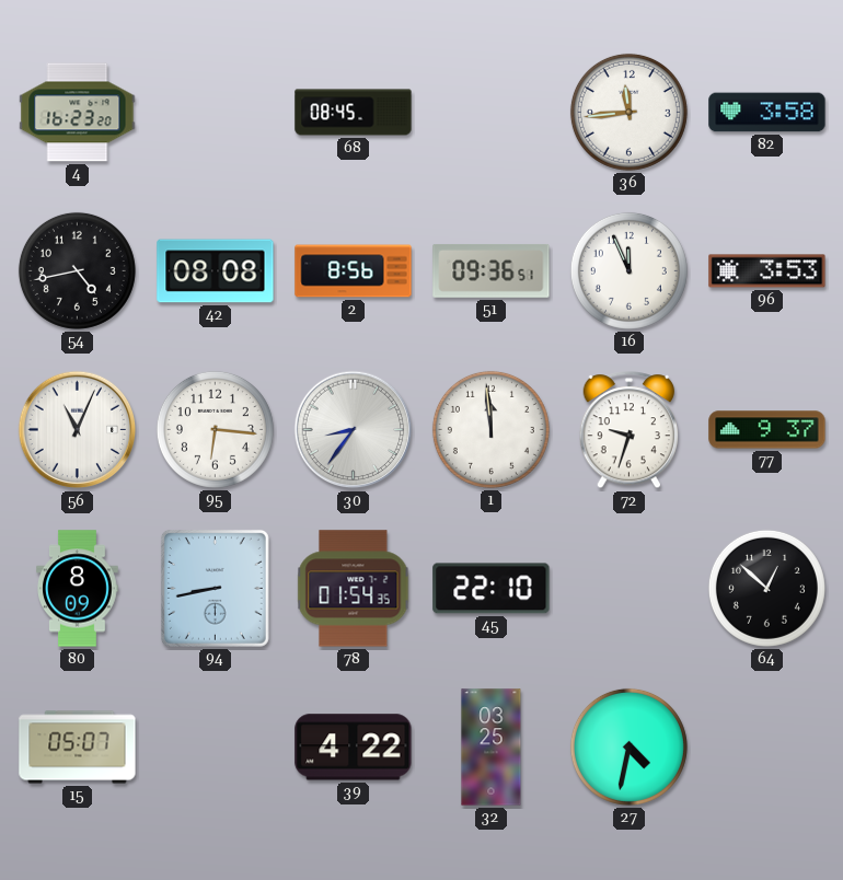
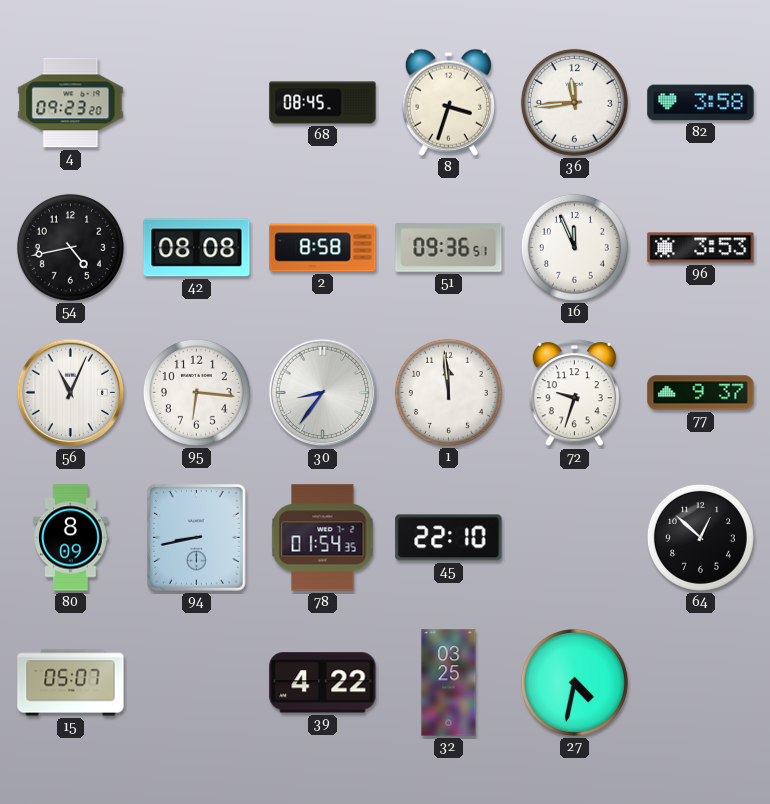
4: 16:23 -> 09:23 (71, 103)
8: none -> 3:33 (448, 102)
2: 8:56 -> 8:58 (323, 248)
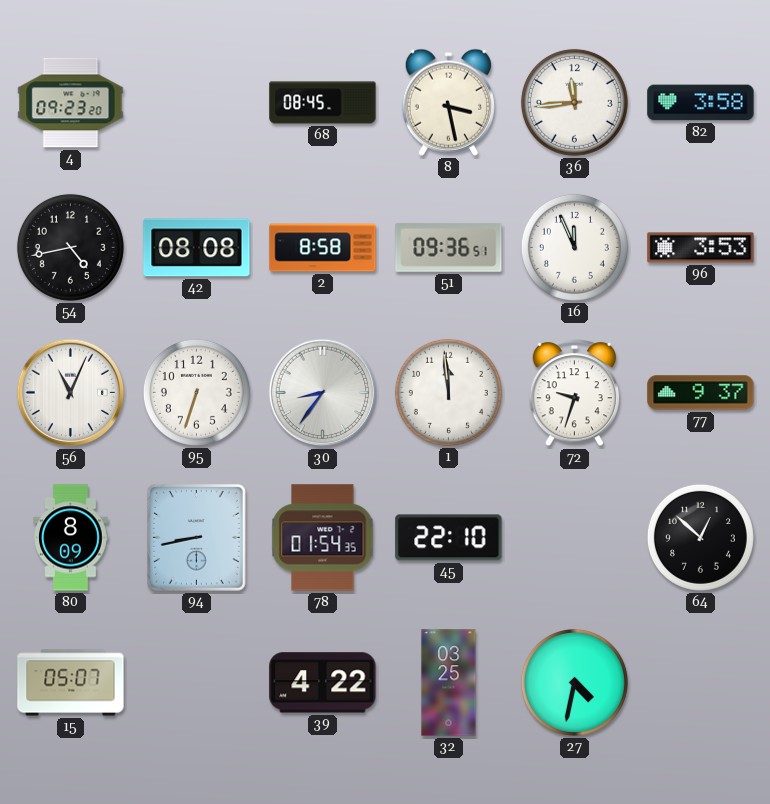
8: 3:33 -> 3:28 (448, 102)
95: 6:16 -> 6:33 (196, 392)
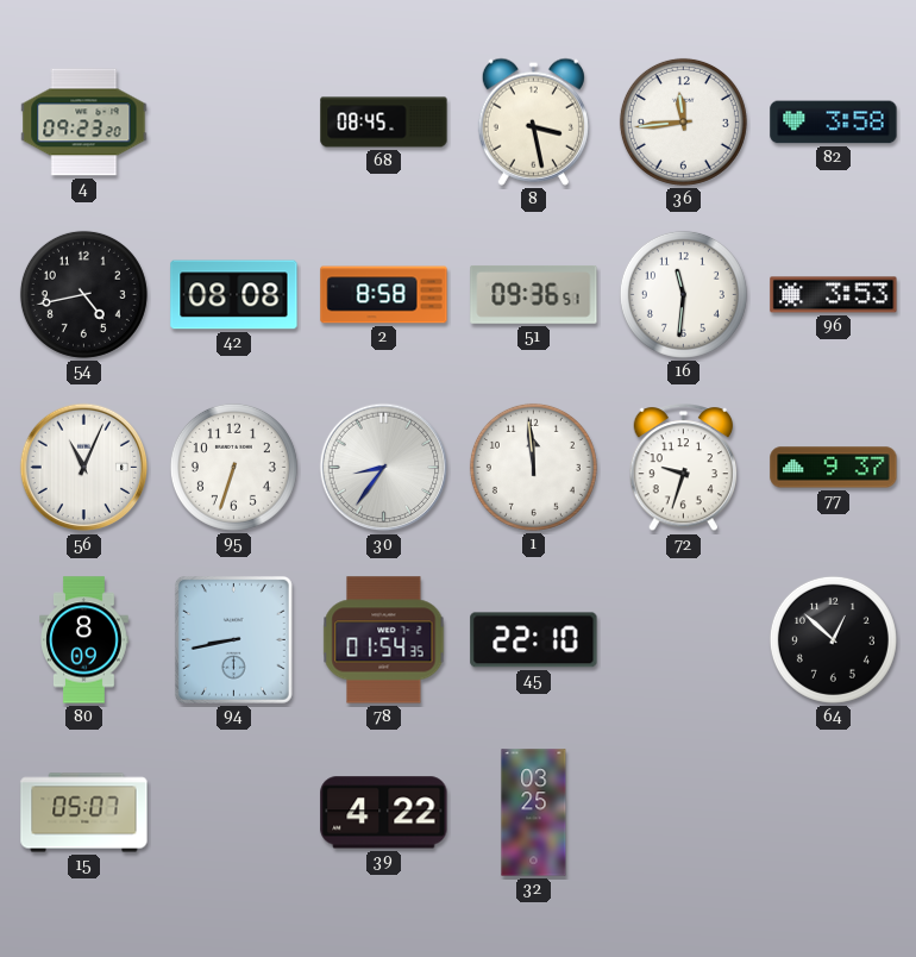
16: 11:56 -> 11:31 (683, 294)
27: 4:32 -> none (574, 682)
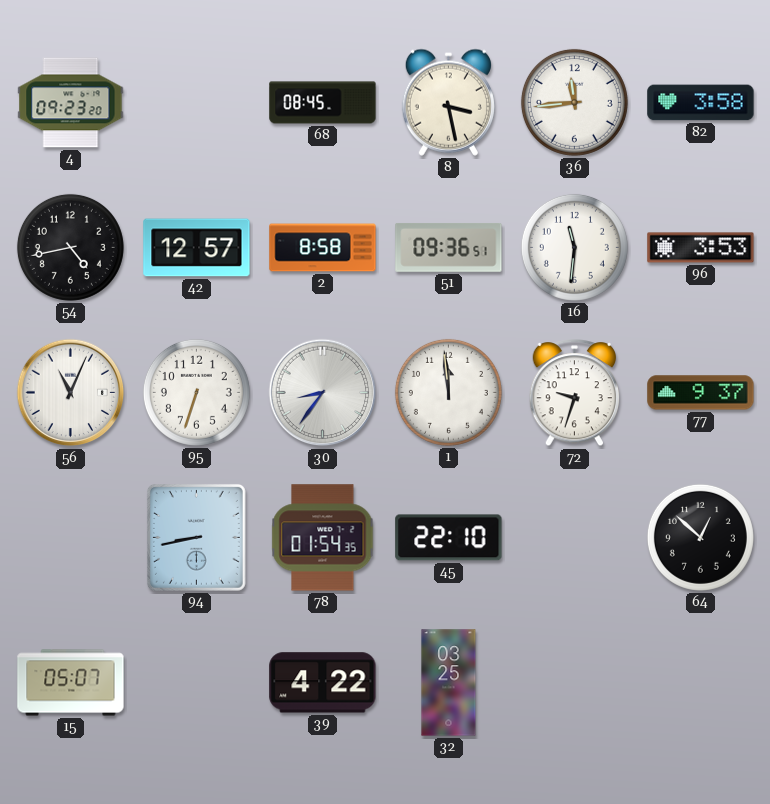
42: 08:08 -> 12:57 (197, 248)
80: 8:09 -> none (84, 640)
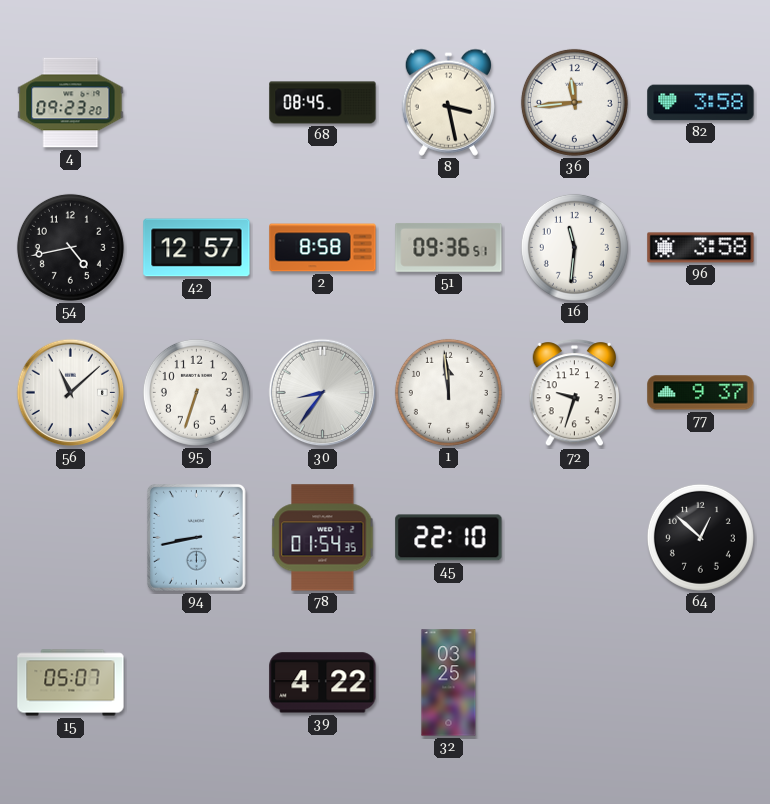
96: 3:53 -> 3:58 (701, 248)
56: 11:04 -> 11:08 (71, 393)
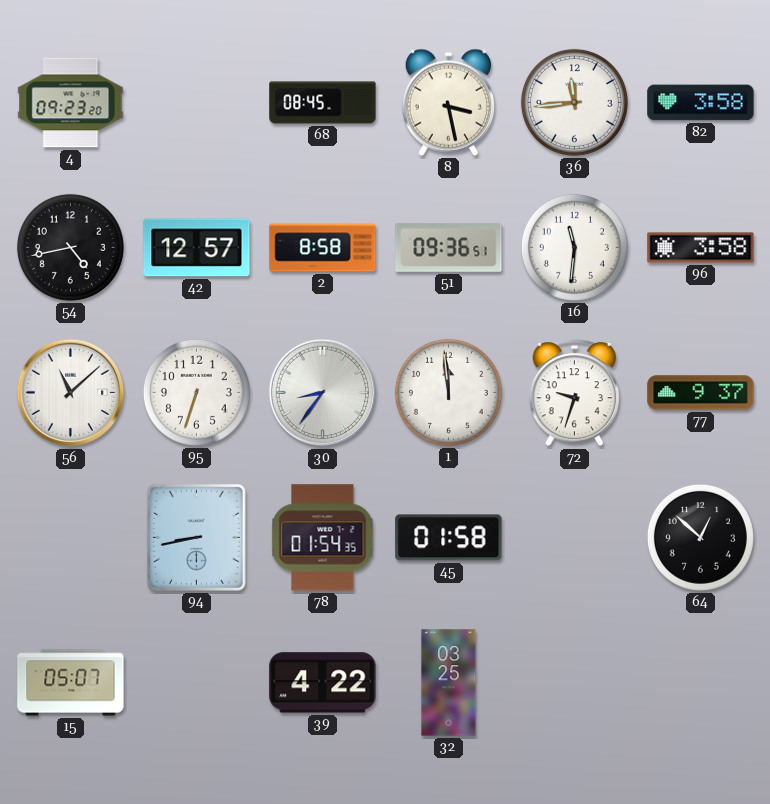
45: 22:10 -> 01:58 (449, 538)
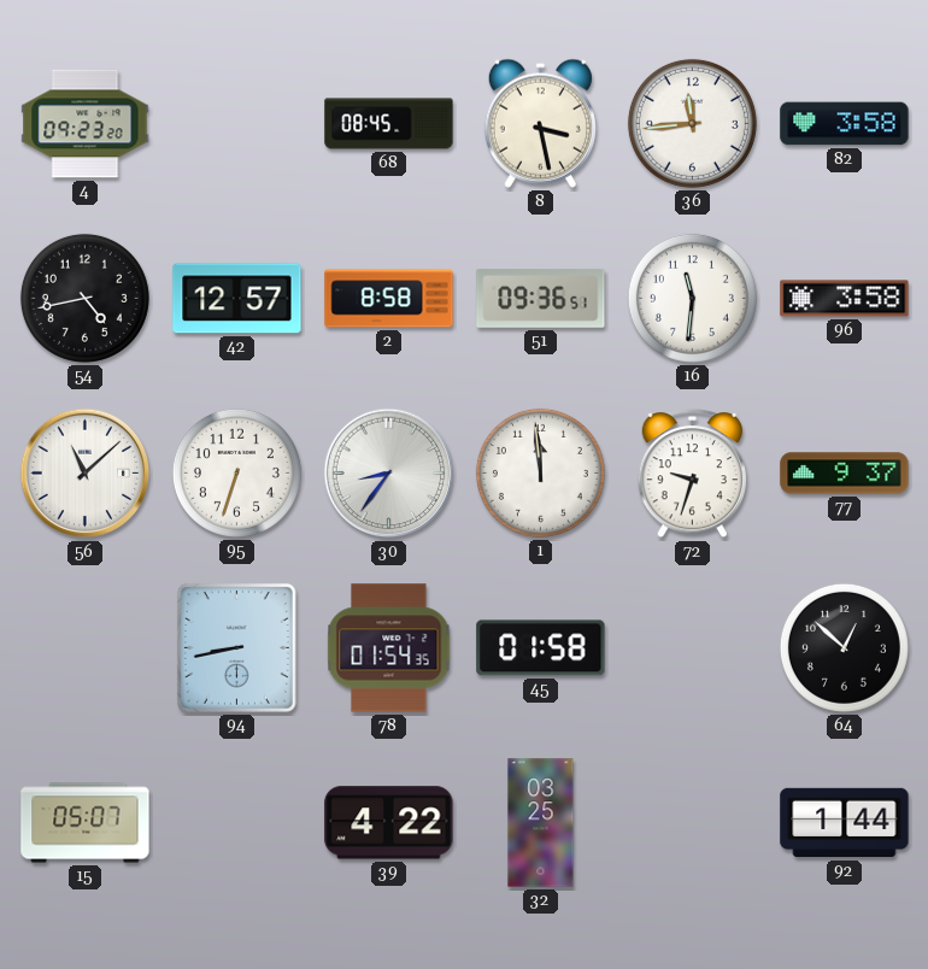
92: none -> 1:44 (845, 823)
